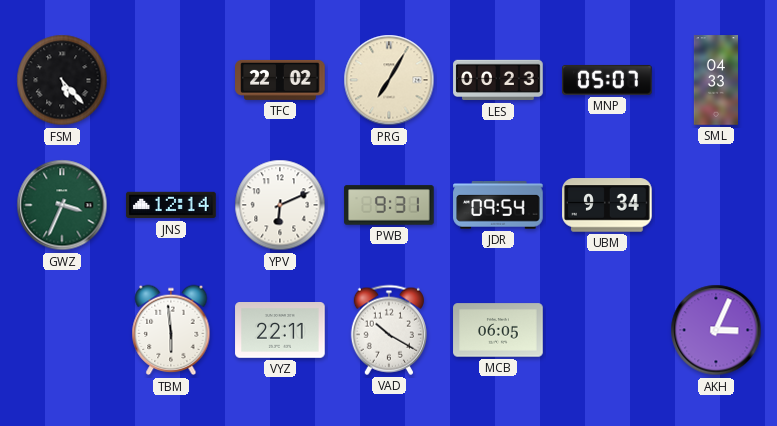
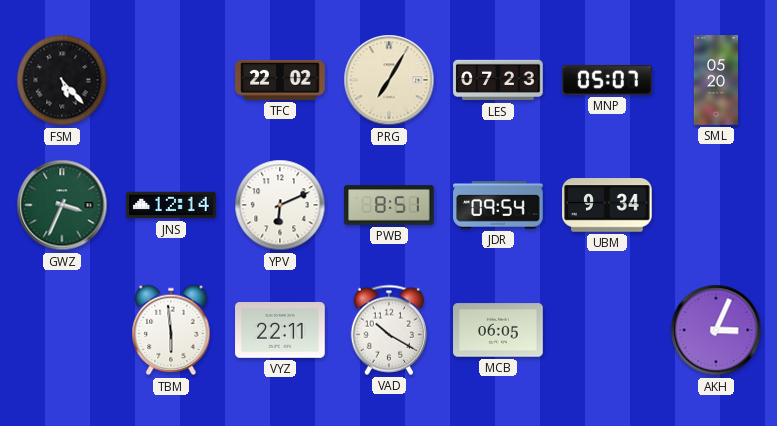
LES: 00:23 -> 07:23 (498, 80)
SML: 04:33 -> 05:20 (715, 80)
PWB: 9:31 -> 8:51 (389, 205)
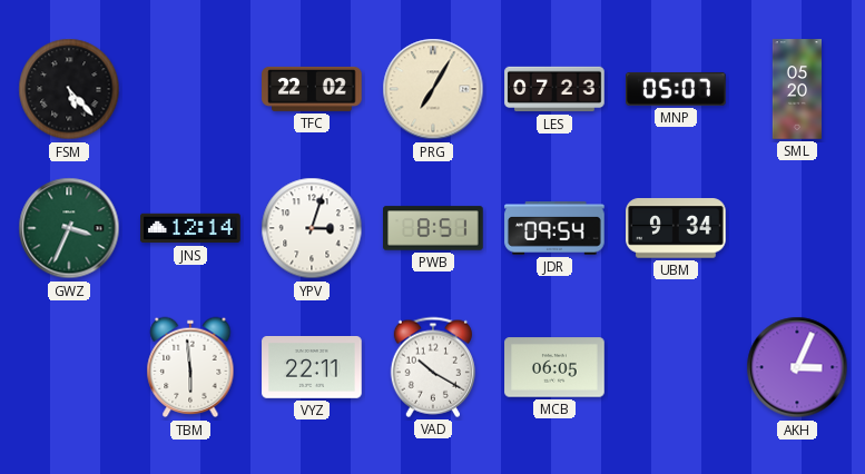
YPV: 6:11 -> 3:03 (312, 228)
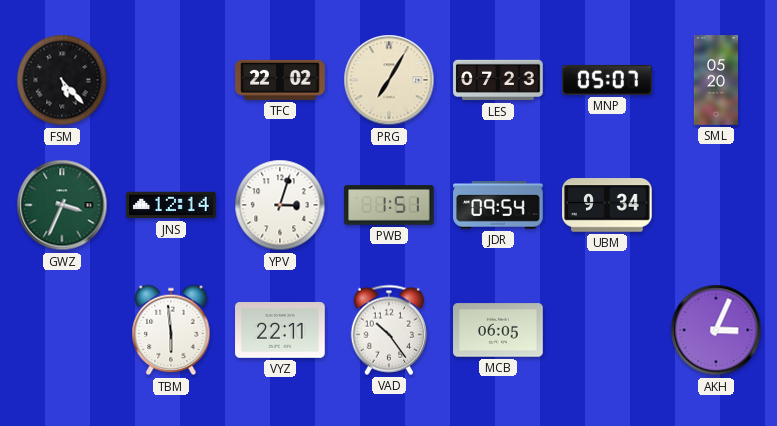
PWB: 8:51 -> 1:51 (389, 205)
VAD: 10:20 -> 10:24 (389, 330)
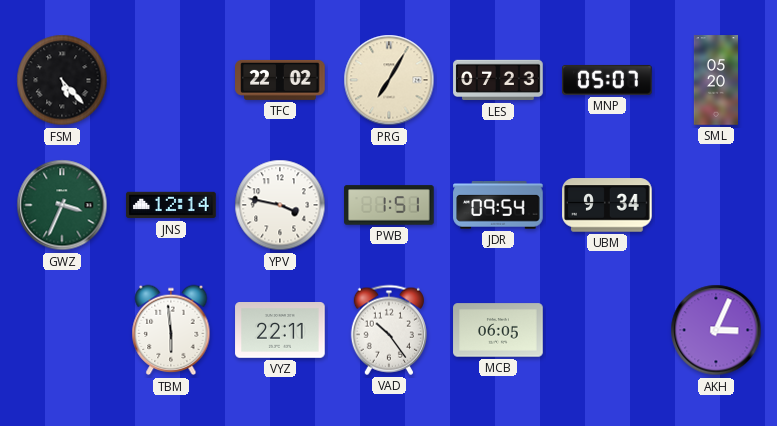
YPV: 3:03 -> 3:47 (280, 205)
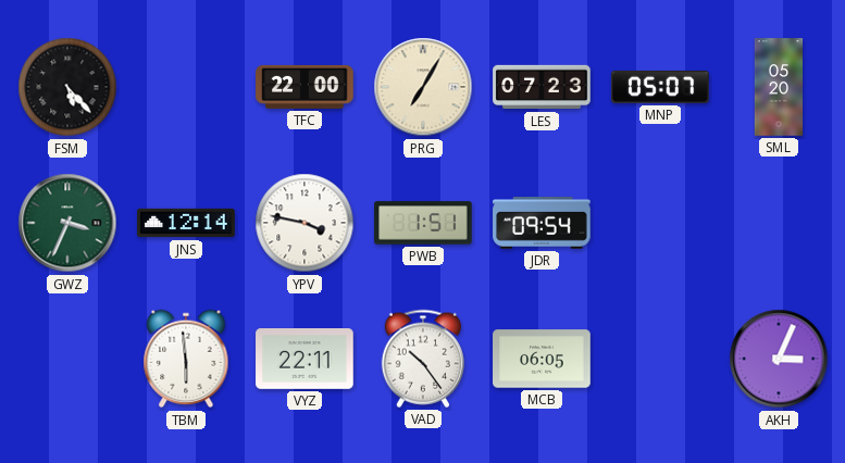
TFC: 22:02 -> 22:00 (305, 87)
UBM: 9:34 -> none (607, 205)
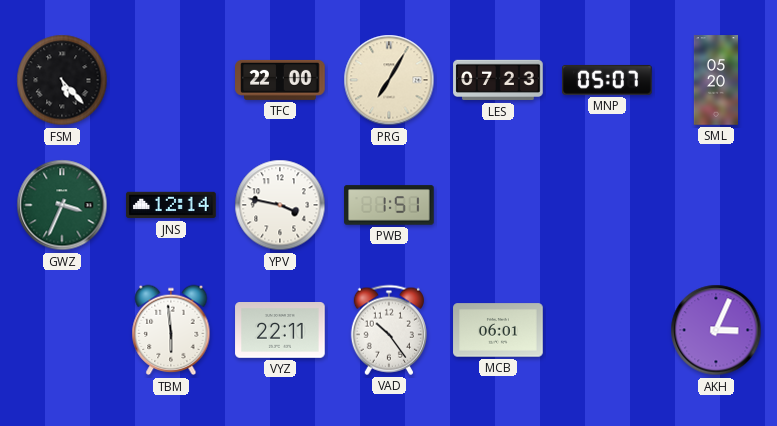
JDR: 09:54 -> none (542, 223)
MCB: 06:05 -> 06:01 (498, 330)
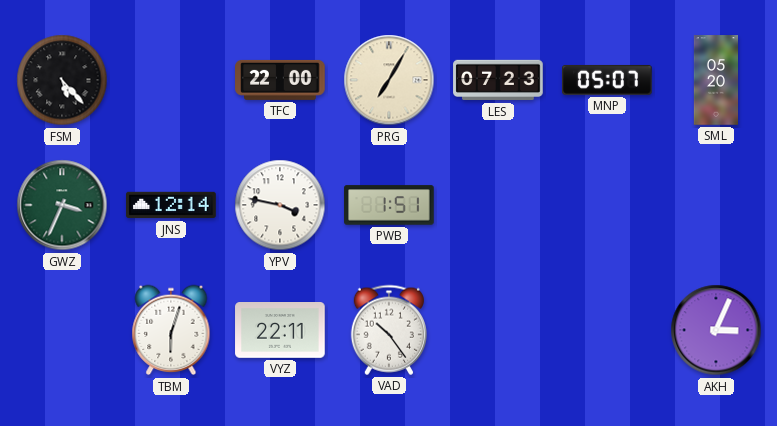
TBM: 5:59 -> 6:03 (171, 330)
MCB: 06:01 -> none (498, 330)
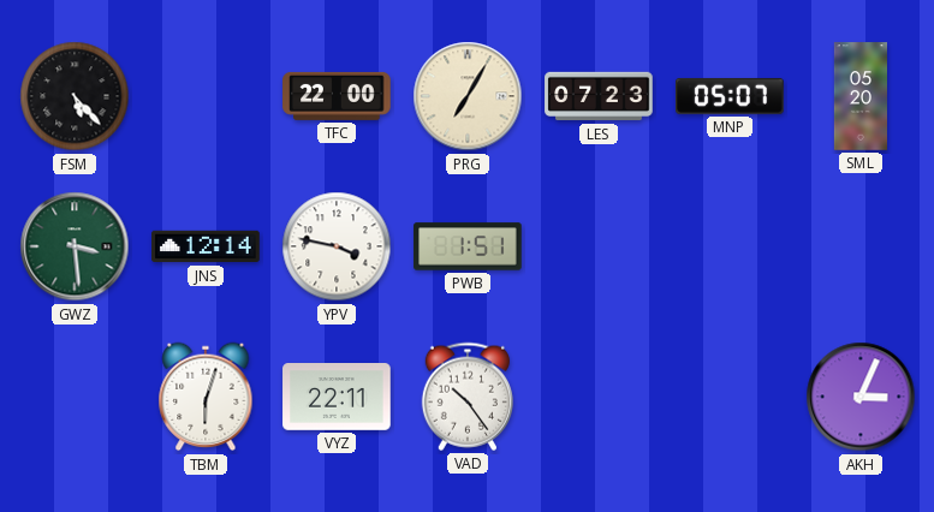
GWZ: 3:34 -> 3:29 (75, 246)
